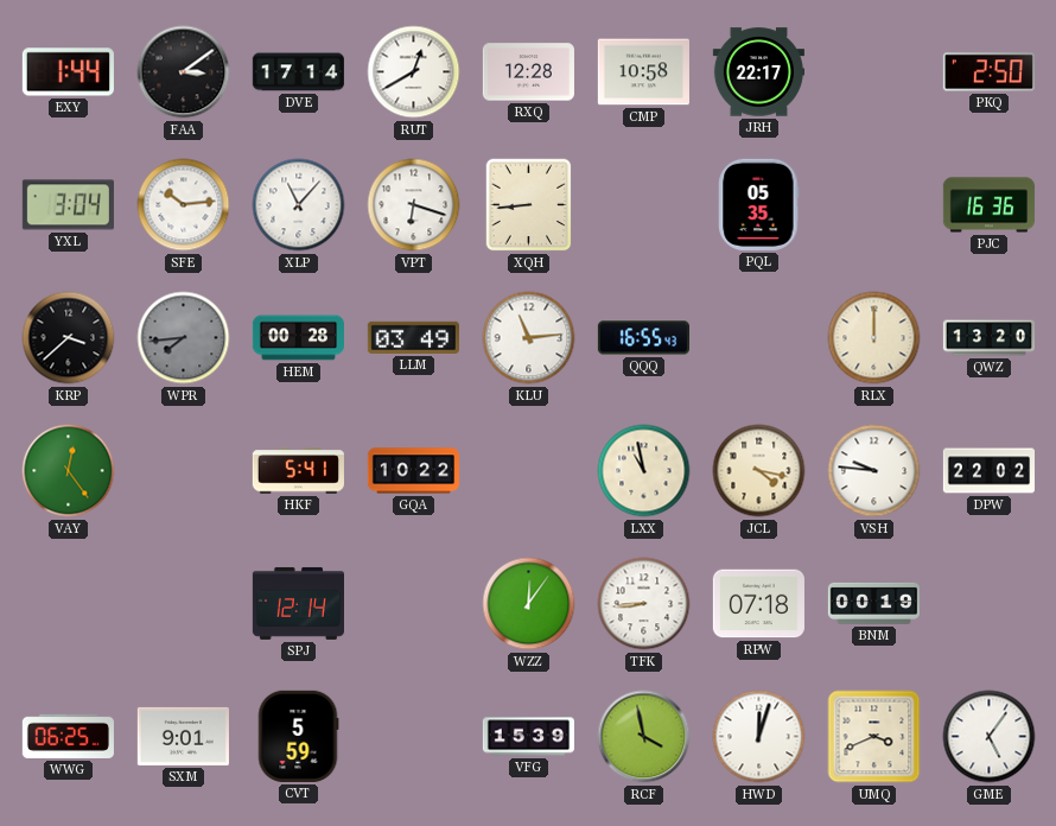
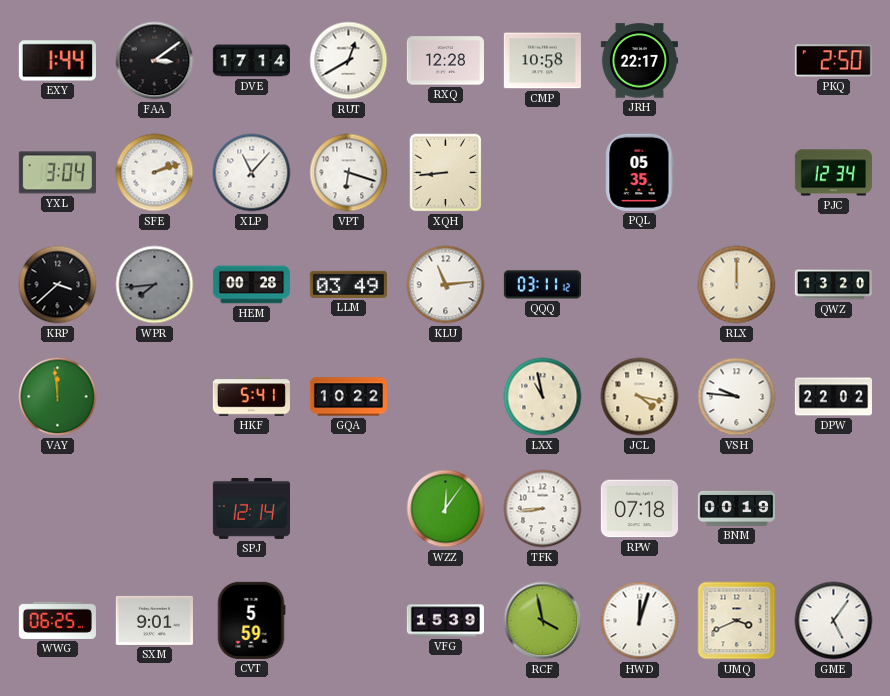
SFE: 10:14 -> 2:12 (155, 173)
PJC: 16:36 -> 12:34 (833, 173)
QQQ: 16:55 -> 03:11 (542, 285)
VAY: 12:24 -> 11:59 (58, 397)
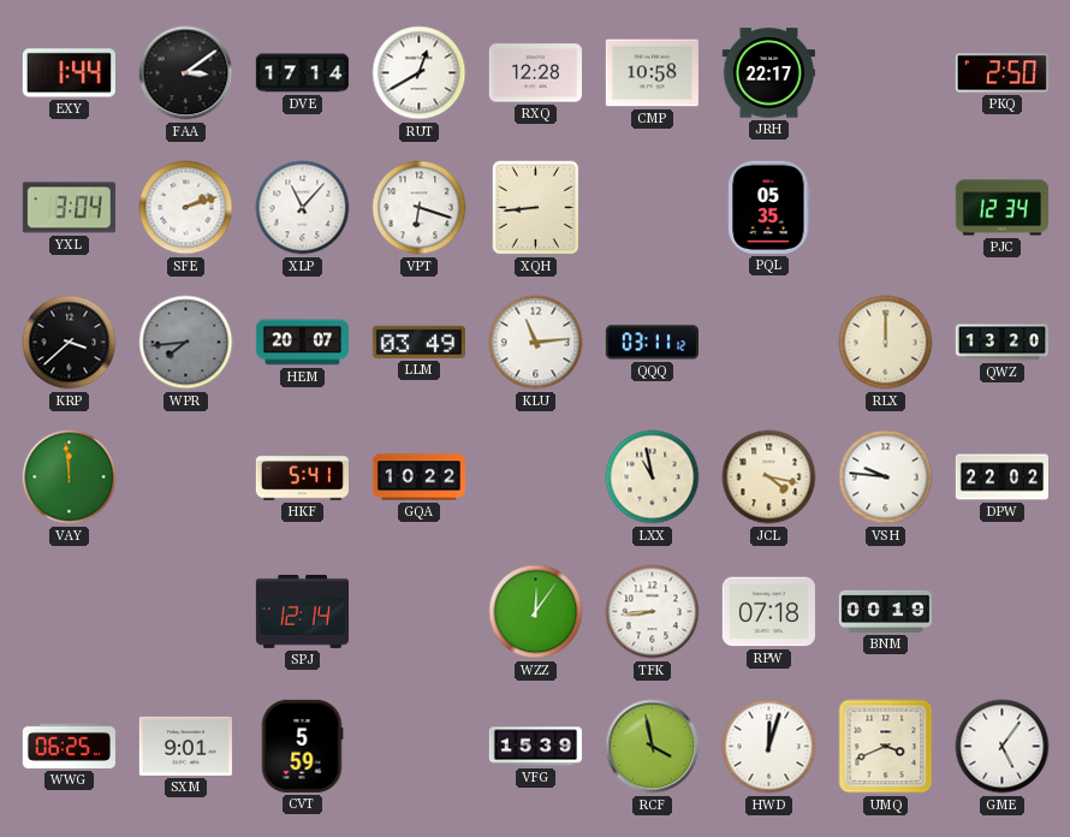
HEM: 00:28 -> 20:07 (302, 343)
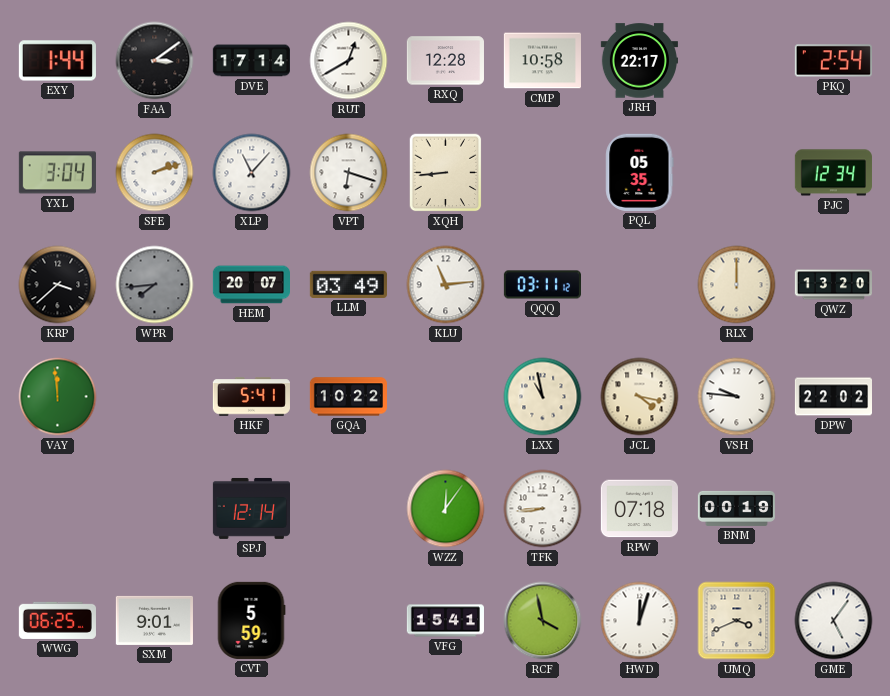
PKQ: 2:50 -> 2:54 (833, 61)
VFG: 15:39 -> 15:41 (445, 621)
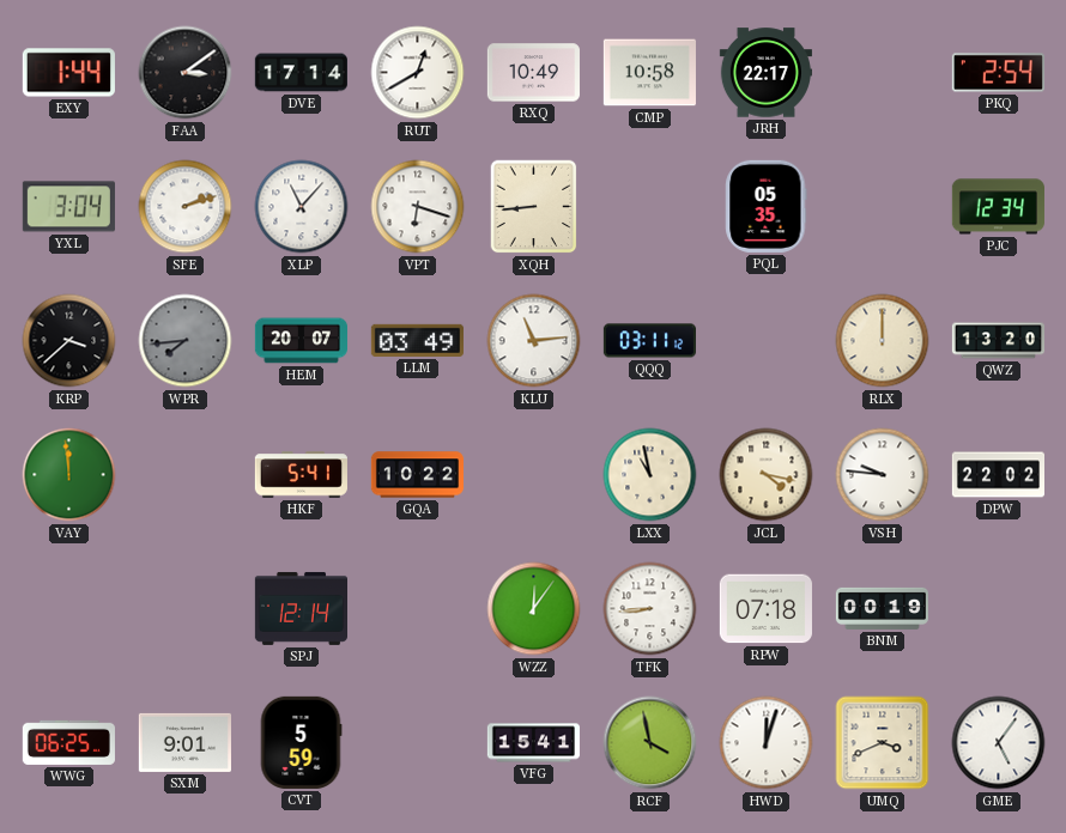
RXQ: 12:28 -> 10:49 (533, 73)
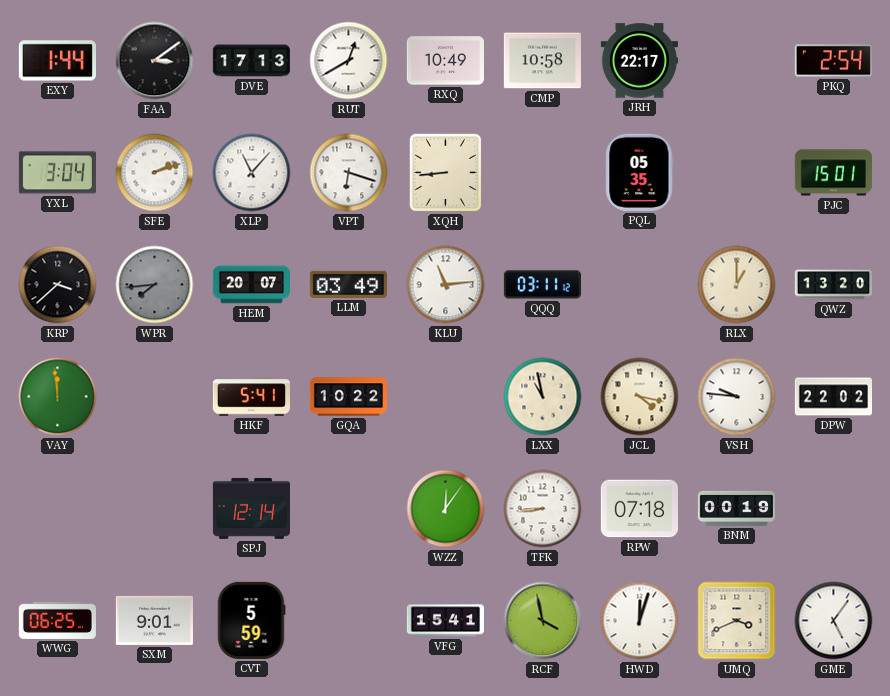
DVE: 17:14 -> 17:13 (251, 61)
PJC: 12:34 -> 15:01 (833, 173)
RLX: 12:00 -> 1:00 (737, 285)
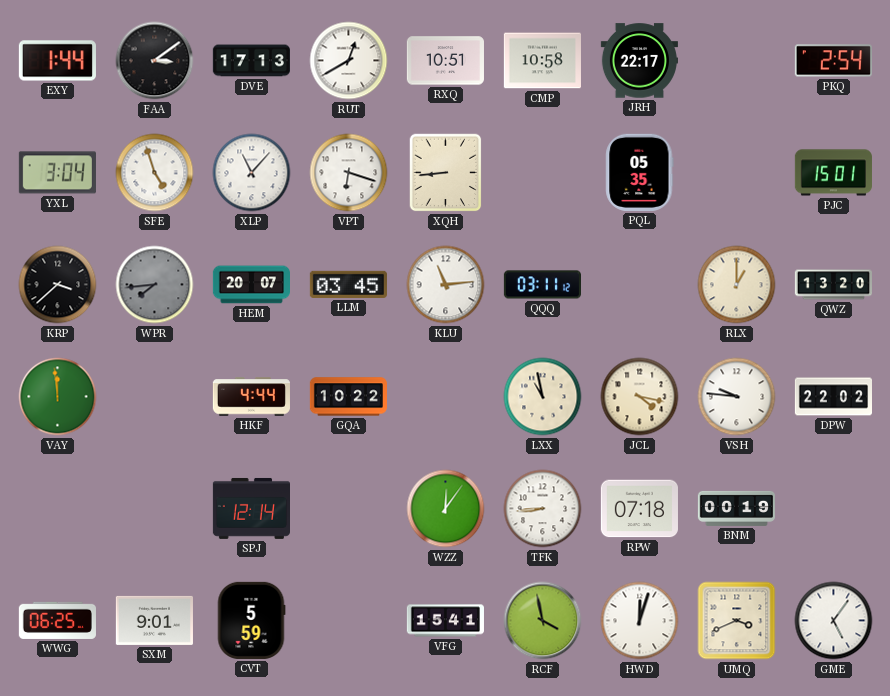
RXQ: 10:49 -> 10:51 (445, 61)
SFE: 2:12 -> 4:57 (155, 173)
LLM: 03:49 -> 03:45 (348, 284)
HKF: 5:41 -> 4:44 (251, 397)
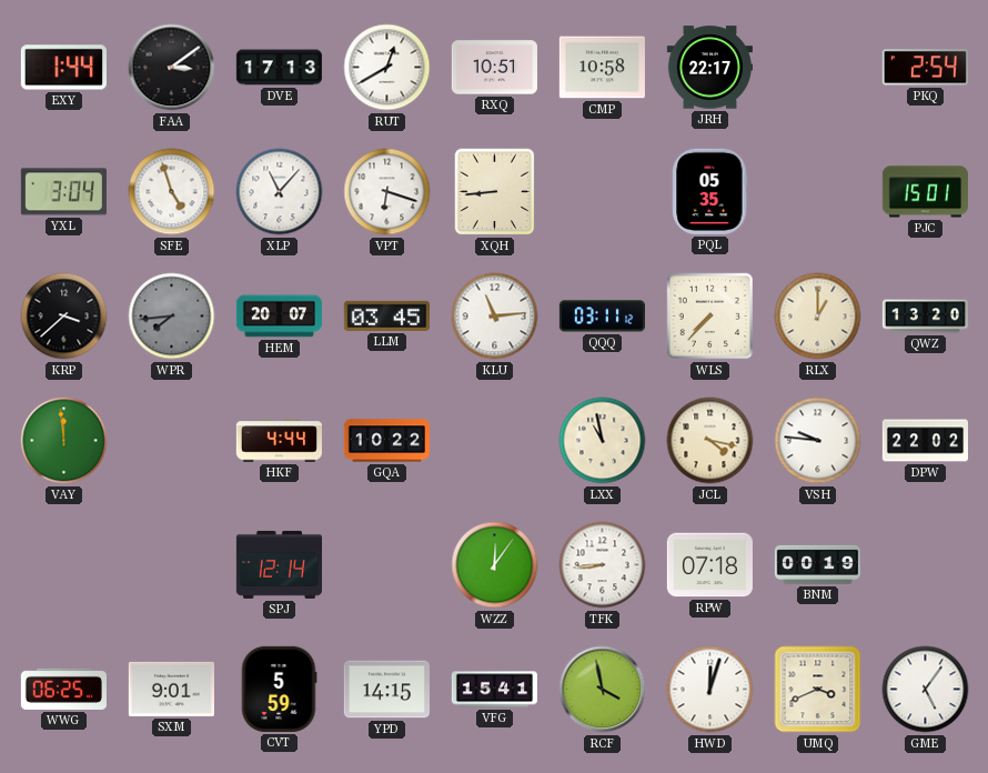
WLS: none -> 7:37 (710, 317)
YPD: none -> 14:15 (386, 690)
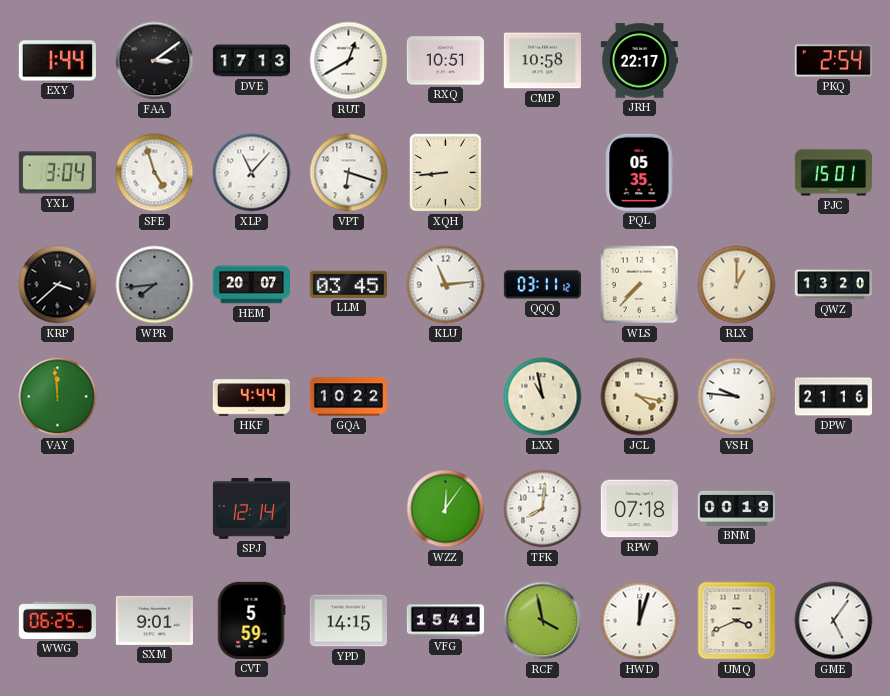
DPW: 22:02 -> 21:16 (833, 397)
TFK: 8:44 -> 8:01 (543, 509)
